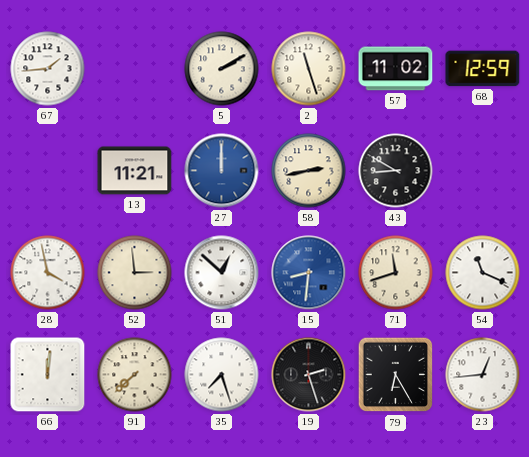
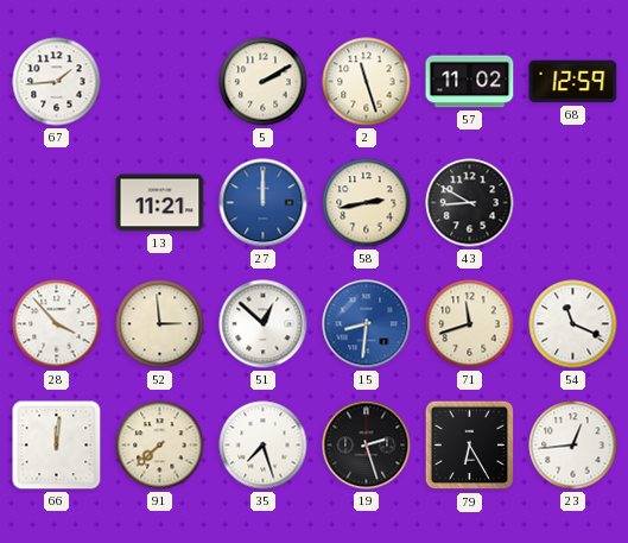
28: 3:58 -> 3:53 (57, 324)
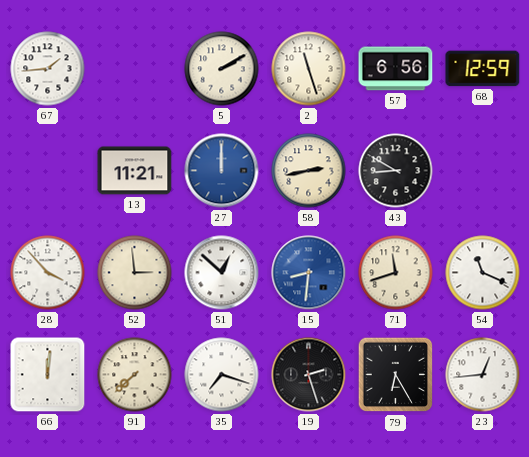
57: 11:02 -> 6:56 (396, 69)
35: 7:27 -> 7:18 (222, 375)
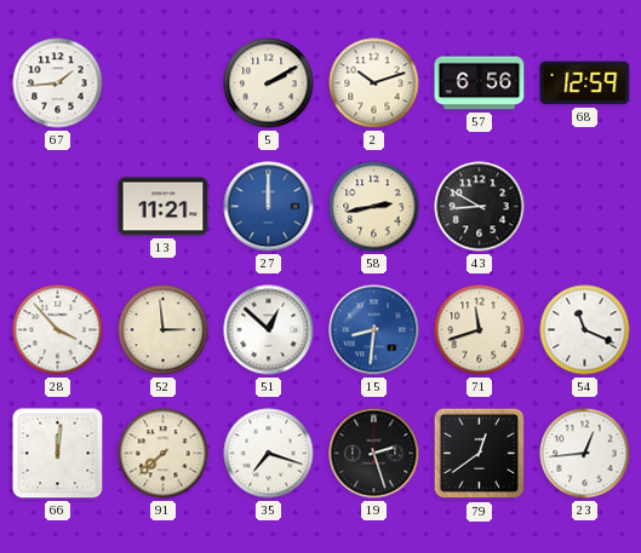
2: 11:27 -> 10:12 (374, 83)
79: 6:25 -> 12:39 (480, 454)
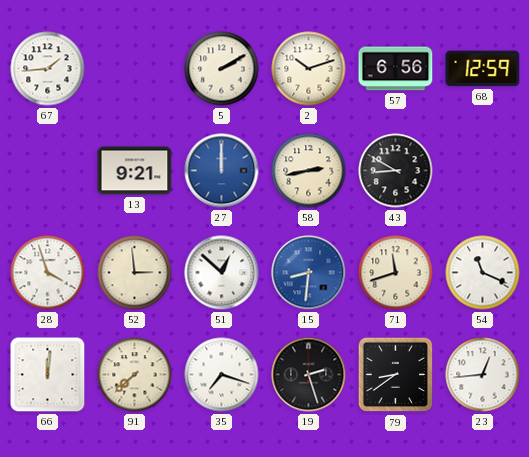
13: 11:21 -> 9:21 (135, 171)
28: 3:53 -> 3:57 (48, 273)
79: 12:39 -> 8:39 (396, 375)
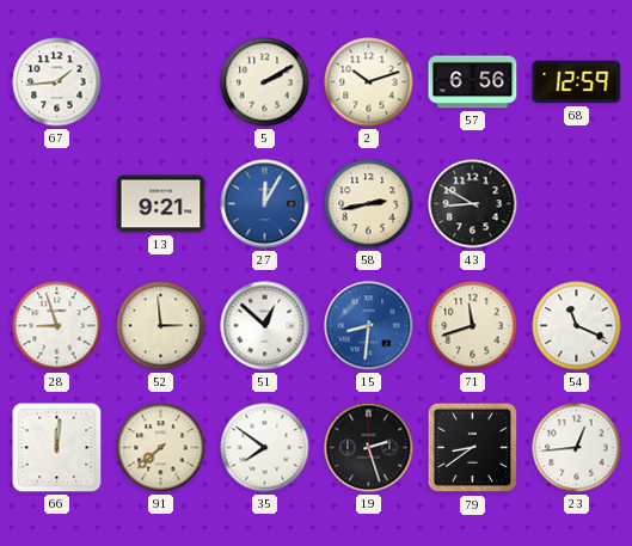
27: 12:00 -> 12:05 (265, 204)
28: 3:57 -> 8:57 (57, 326)
35: 7:18 -> 7:51 (265, 448)
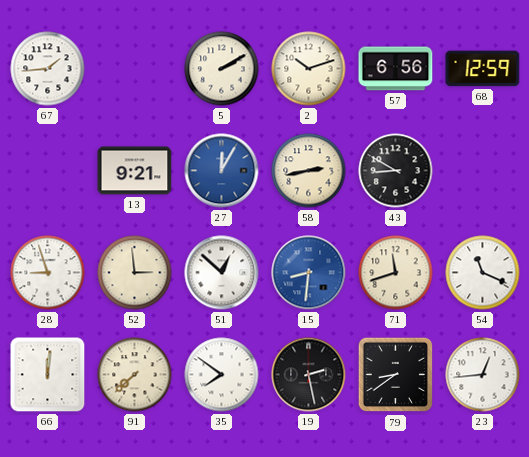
19: 2:27 -> 2:28 (309, 375)
